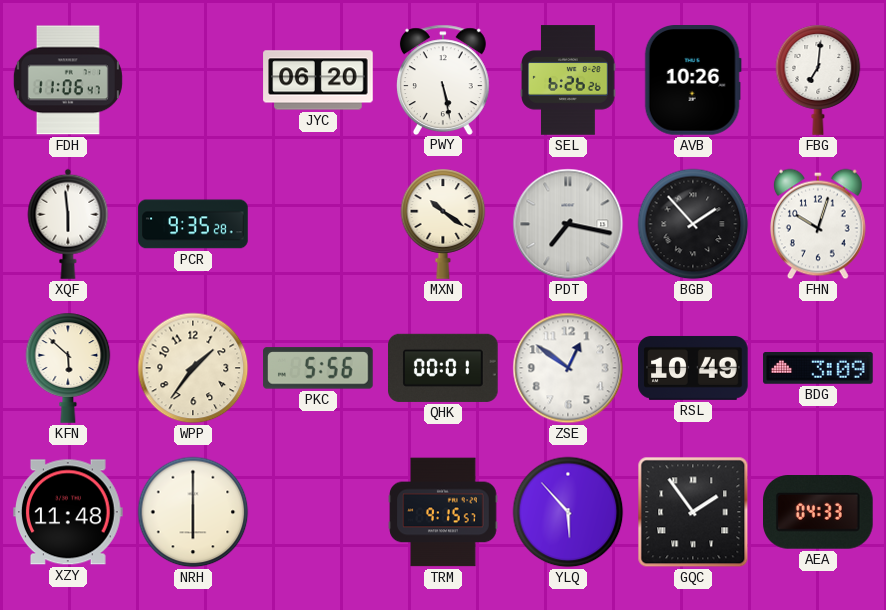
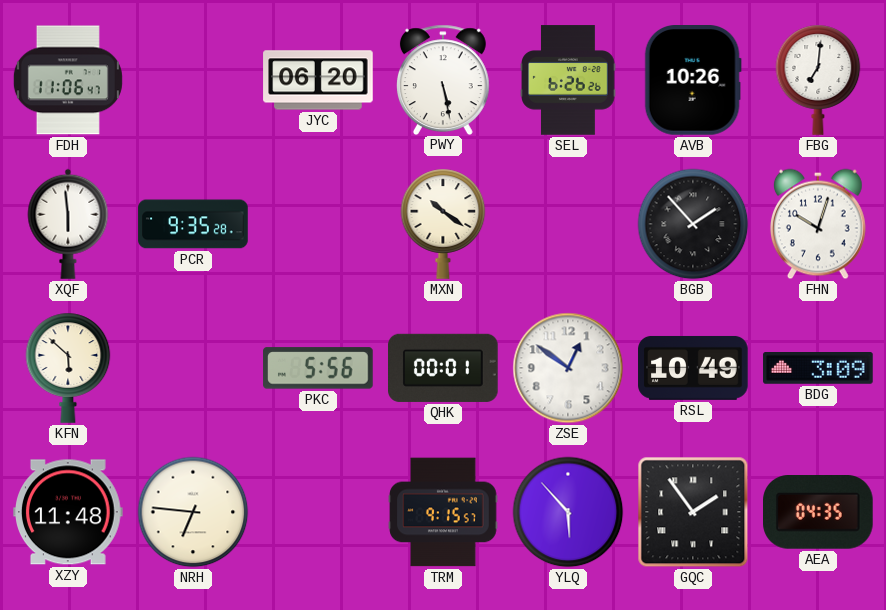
PDT: 7:17 -> none (568, 224)
WPP: 1:36 -> none (193, 368)
NRH: 6:00 -> 6:46 (193, 512)
AEA: 04:33 -> 04:35 (819, 513)
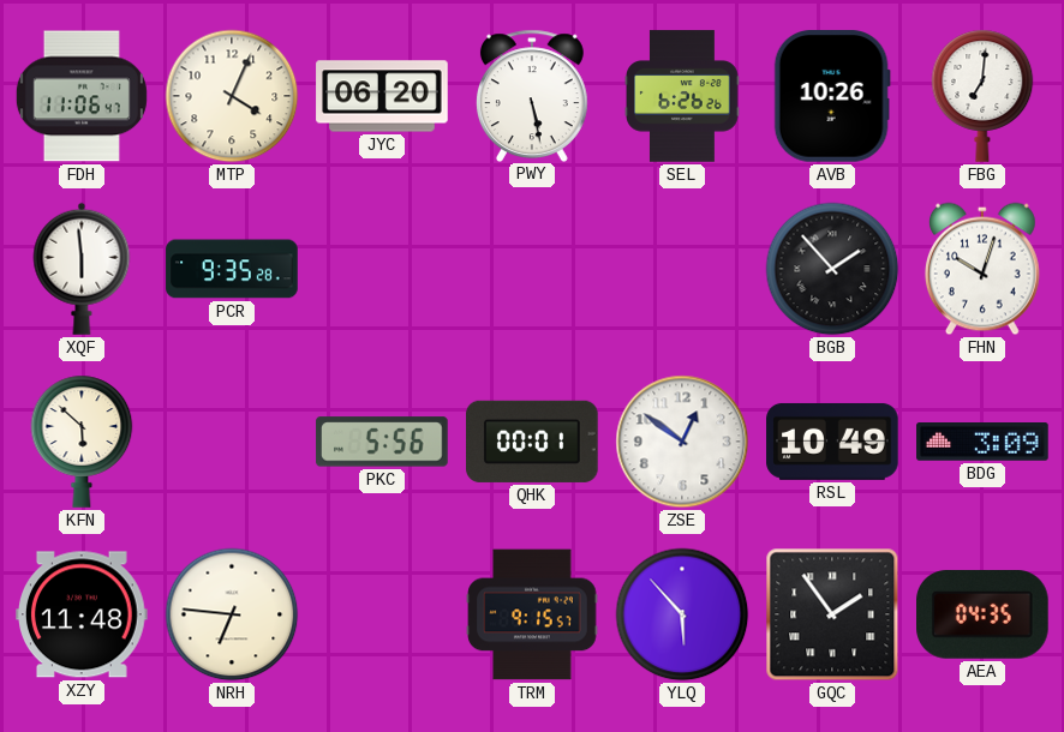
MTP: none -> 4:04 (232, 96)
MXN: 10:21 -> none (443, 224)
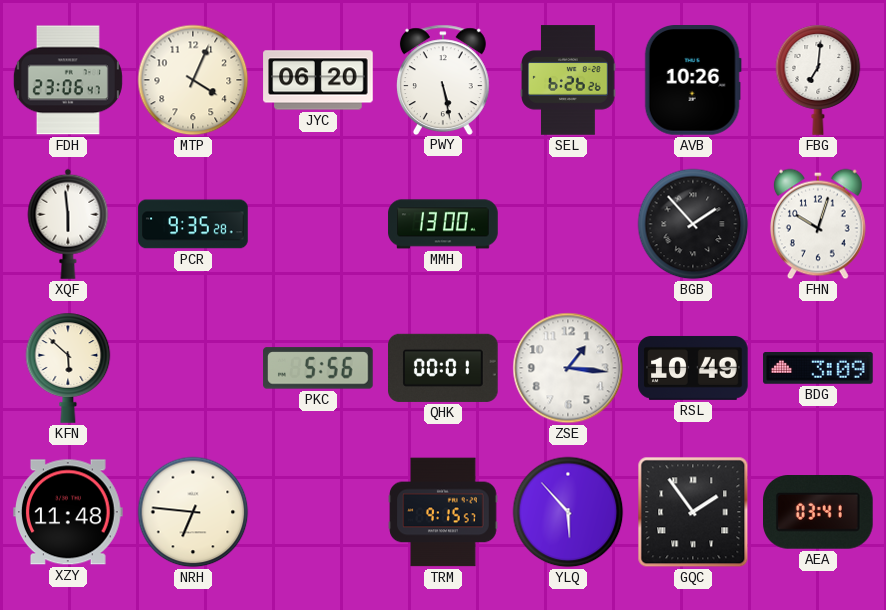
FDH: 11:06 -> 23:06 (68, 80)
MMH: none -> 13:00 (443, 224)
ZSE: 12:51 -> 1:16 (568, 368)
AEA: 04:35 -> 03:41 (819, 513)
